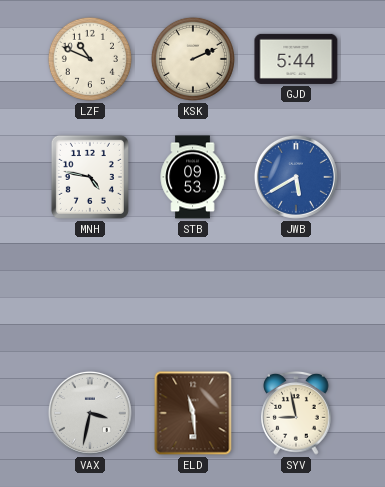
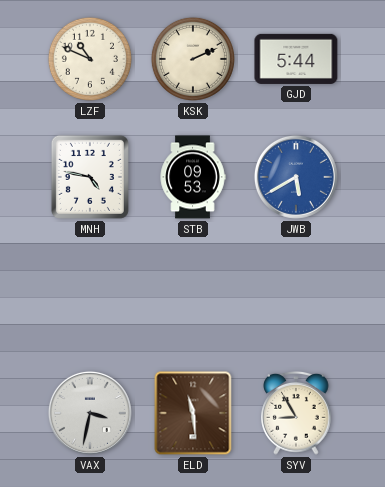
SYV: 8:58 -> 8:55 (296, 414)
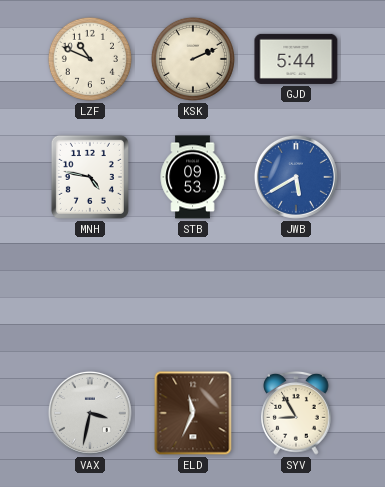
ELD: 11:29 -> 11:34 (193, 413)
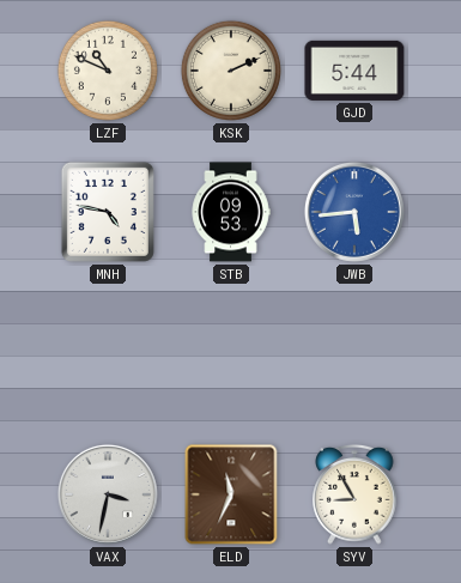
JWB: 5:40 -> 5:44 (354, 212)
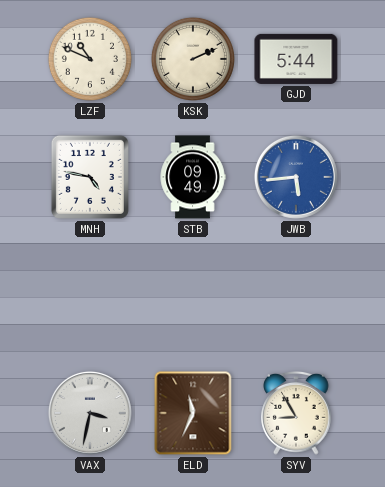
STB: 09:53 -> 09:49 (193, 177)
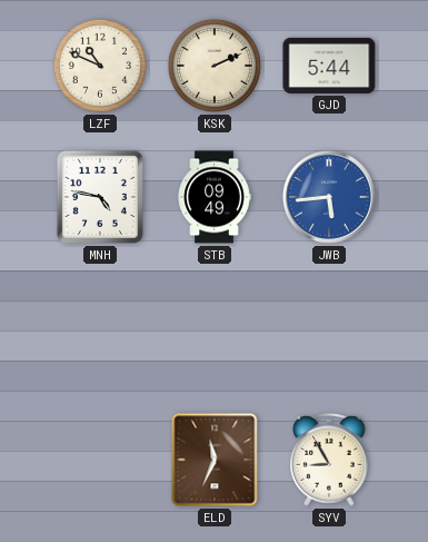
VAX: 3:32 -> none (90, 413)
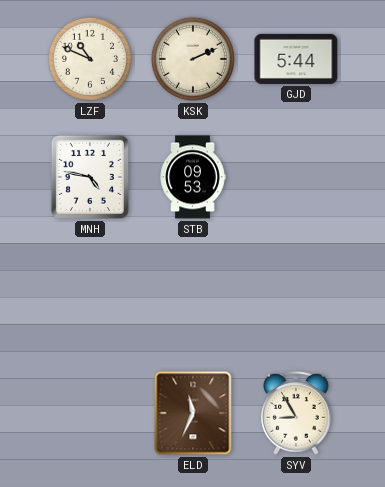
STB: 09:49 -> 09:53 (193, 177)
JWB: 5:44 -> none (329, 197)
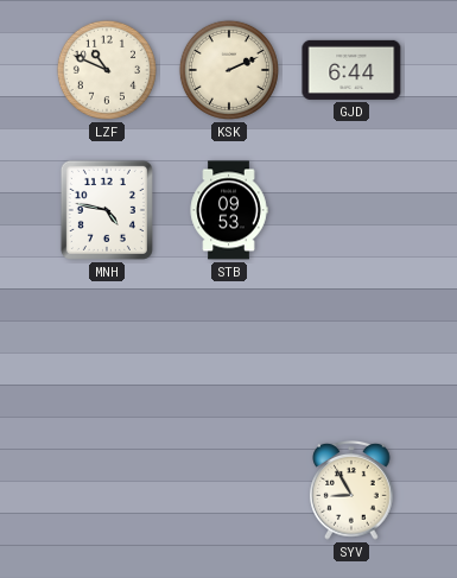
GJD: 5:44 -> 6:44 (351, 70)
ELD: 11:34 -> none (193, 413)
